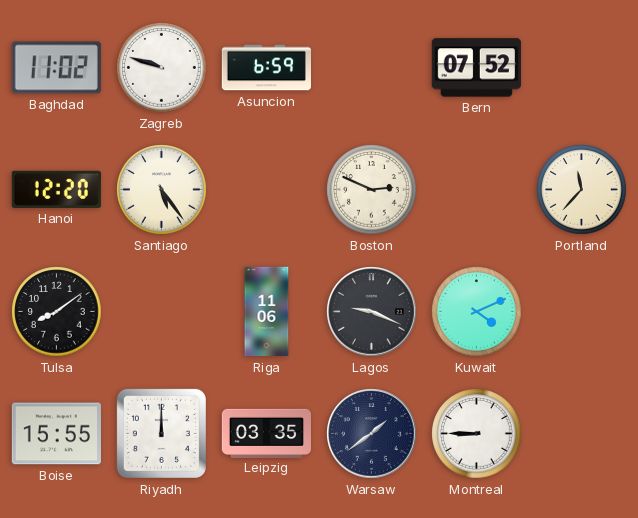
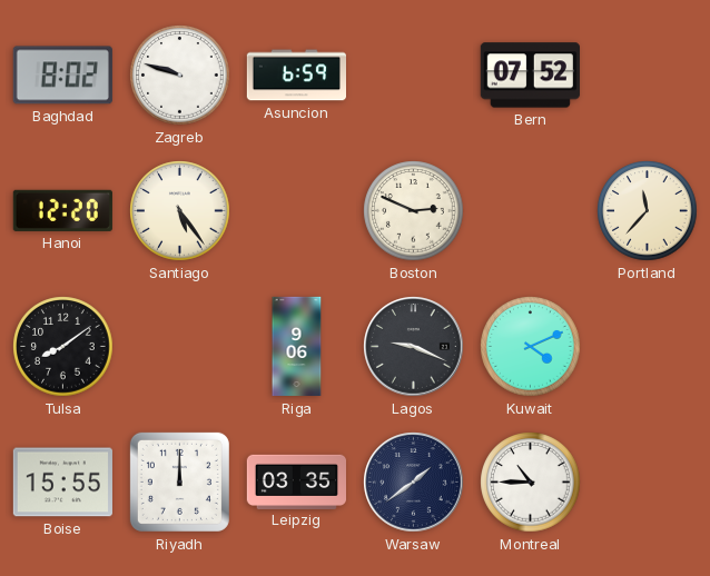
Baghdad: 11:02 -> 8:02 (62, 76)
Riga: 11:06 -> 9:06 (297, 347)
Montreal: 8:45 -> 10:45 (531, 483)
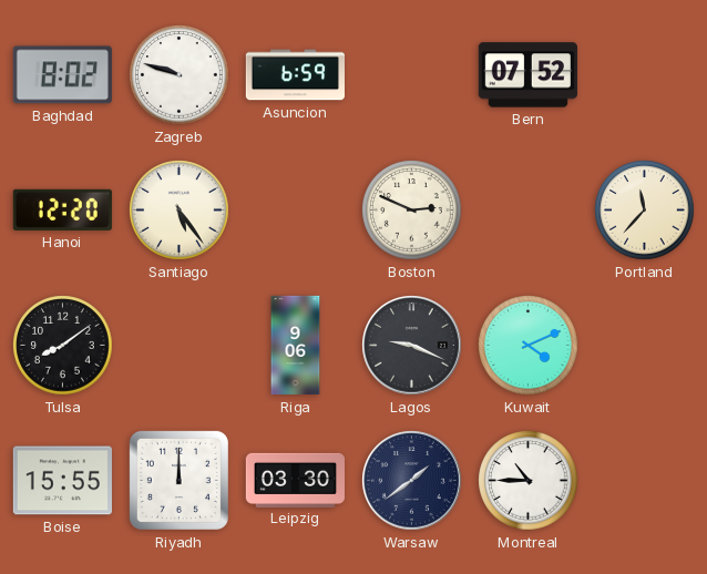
Leipzig: 03:35 -> 03:30 (295, 480)
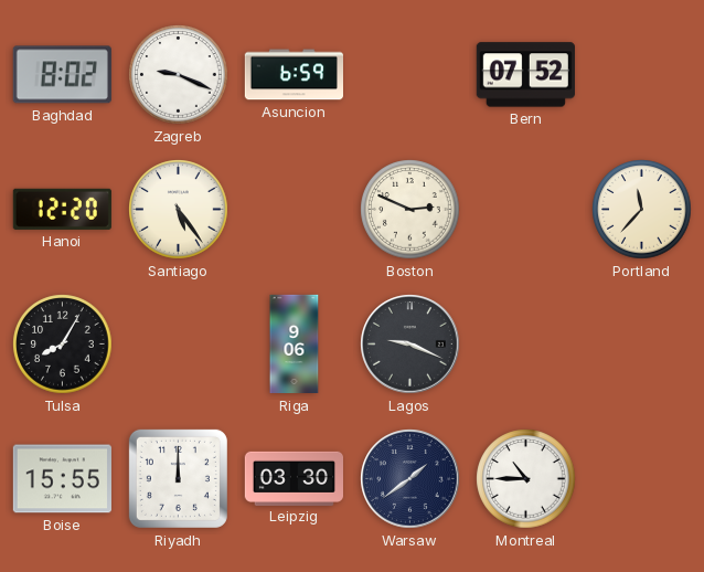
Zagreb: 9:48 -> 9:19 (179, 75)
Tulsa: 8:09 -> 8:05 (63, 345)
Kuwait: 4:11 -> none (529, 346)
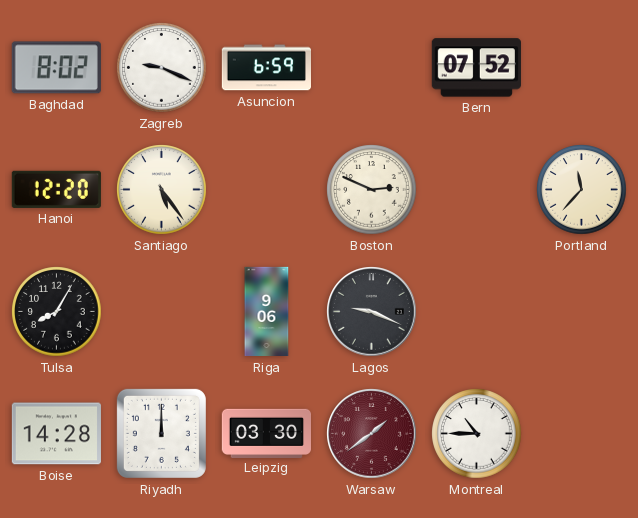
Boise: 15:55 -> 14:28 (56, 434)
Warsaw dial: navy -> burgundy (372, 434)
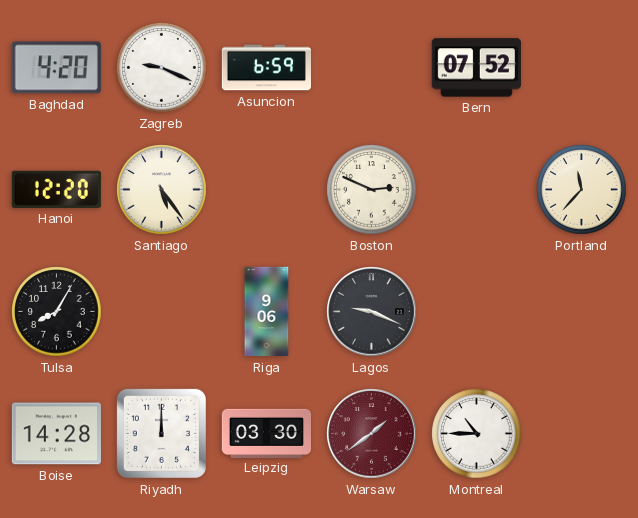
Baghdad: 8:02 -> 4:20 (56, 68)
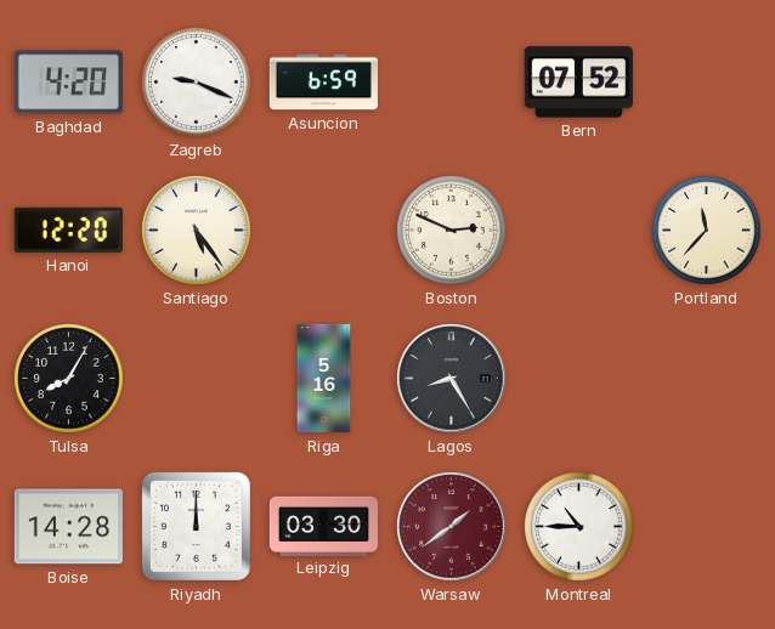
Riga: 9:06 -> 5:16 (324, 379)
Lagos: 9:19 -> 8:25 (452, 379)
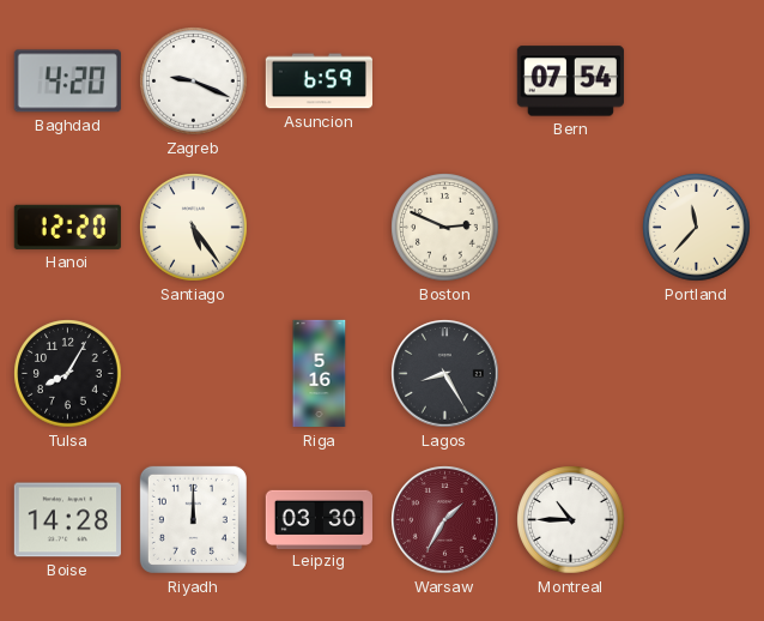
Bern: 07:52 -> 07:54 (570, 82)
Warsaw: 1:39 -> 1:35 (445, 520)
